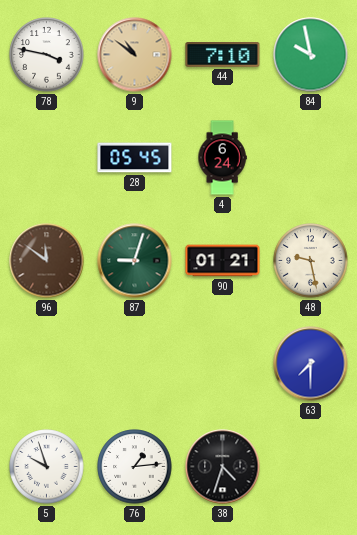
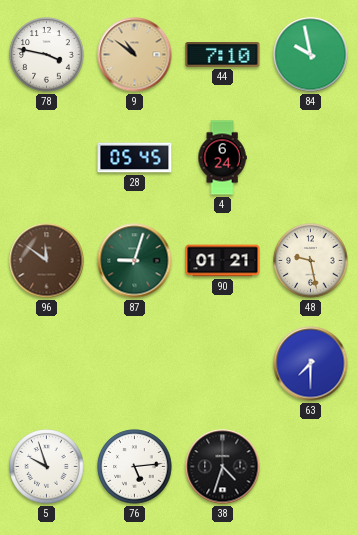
76: 1:14 -> 5:14 (135, 467)
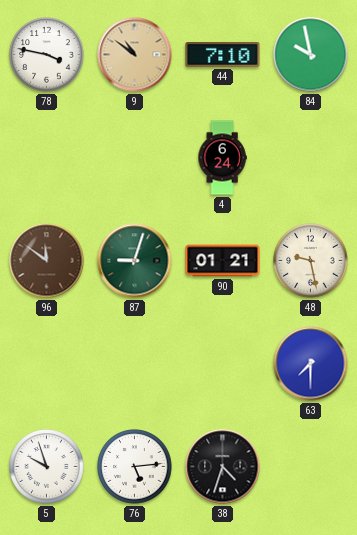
28: 05:45 -> none (135, 158)
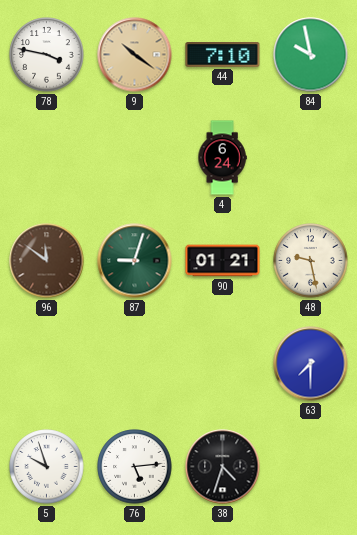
9: 10:51 -> 10:21 (135, 55)
